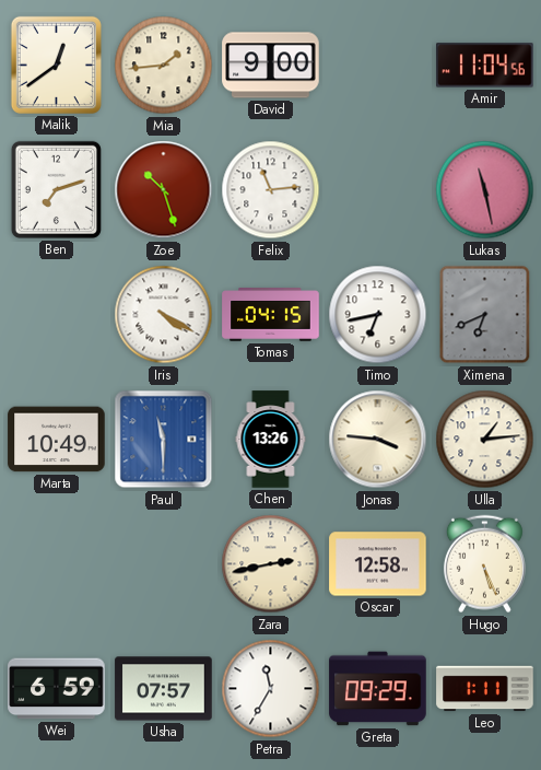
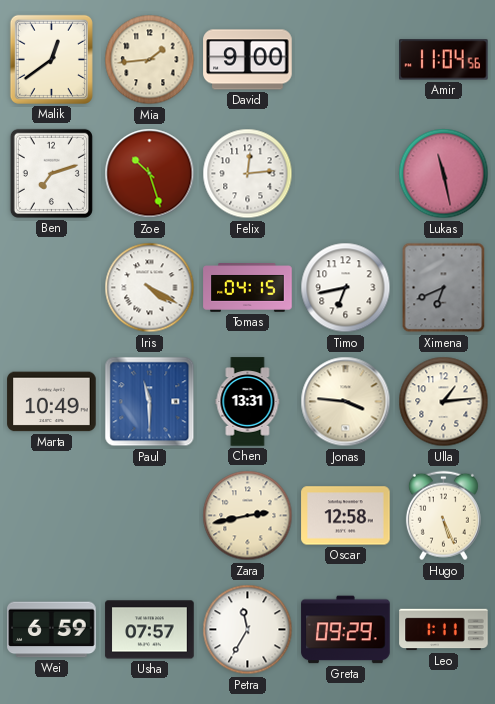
Felix: 11:14 -> 12:14 (248, 174)
Chen: 13:26 -> 13:31 (248, 402)
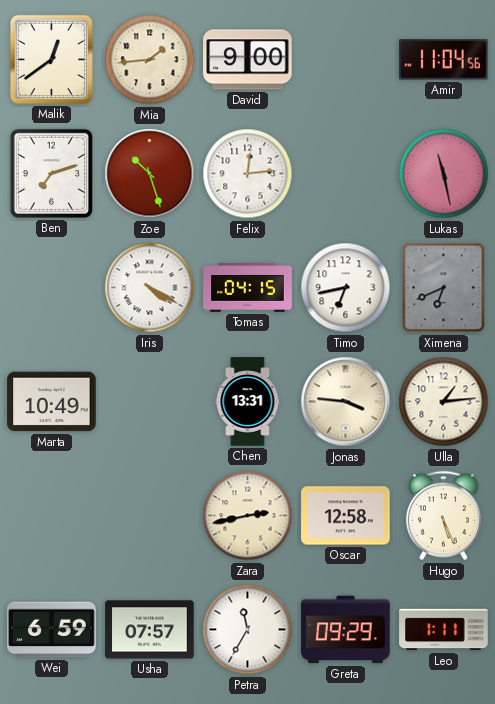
Paul: 11:30 -> none (150, 402)
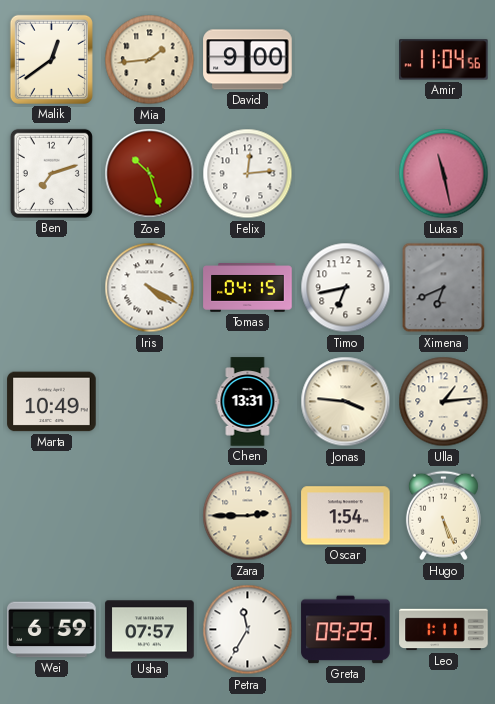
Zara: 2:43 -> 2:45 (248, 516)
Oscar: 12:58 -> 1:54 (346, 516)
